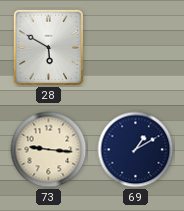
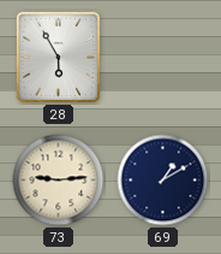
28: 5:50 -> 5:55 (58, 57)
73: 9:16 -> 9:14 (59, 181)
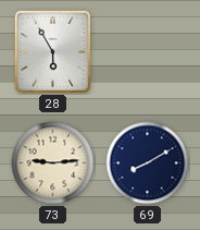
69: 1:10 -> 8:10 (148, 164)
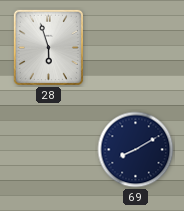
28: 5:55 -> 5:57 (48, 47)
73: 9:14 -> none (53, 164)
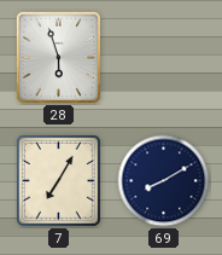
7: none -> 7:05 (58, 180)
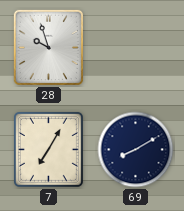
28: 5:57 -> 9:57 (48, 47)
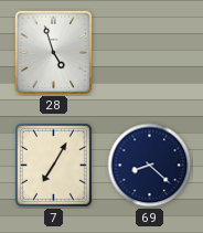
28: 9:57 -> 4:57 (53, 52)
69: 8:10 -> 8:22 (150, 166)
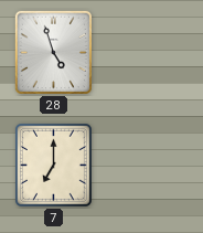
7: 7:05 -> 7:00 (53, 165)
69: 8:22 -> none (150, 166)
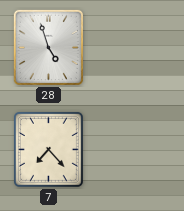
7: 7:00 -> 7:23 (48, 149)
